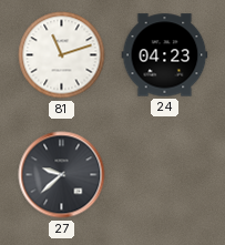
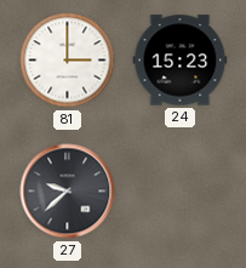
81: 11:12 -> 3:00 (68, 61)
24: 04:23 -> 15:23 (181, 61)
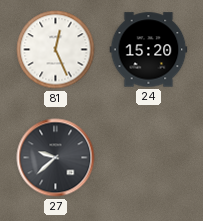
81: 3:00 -> 12:26 (56, 50)
24: 15:23 -> 15:20 (149, 50)
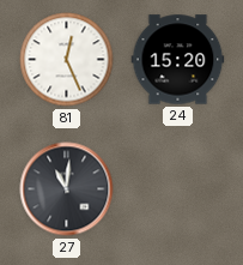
27: 9:38 -> 11:01 (67, 189)
